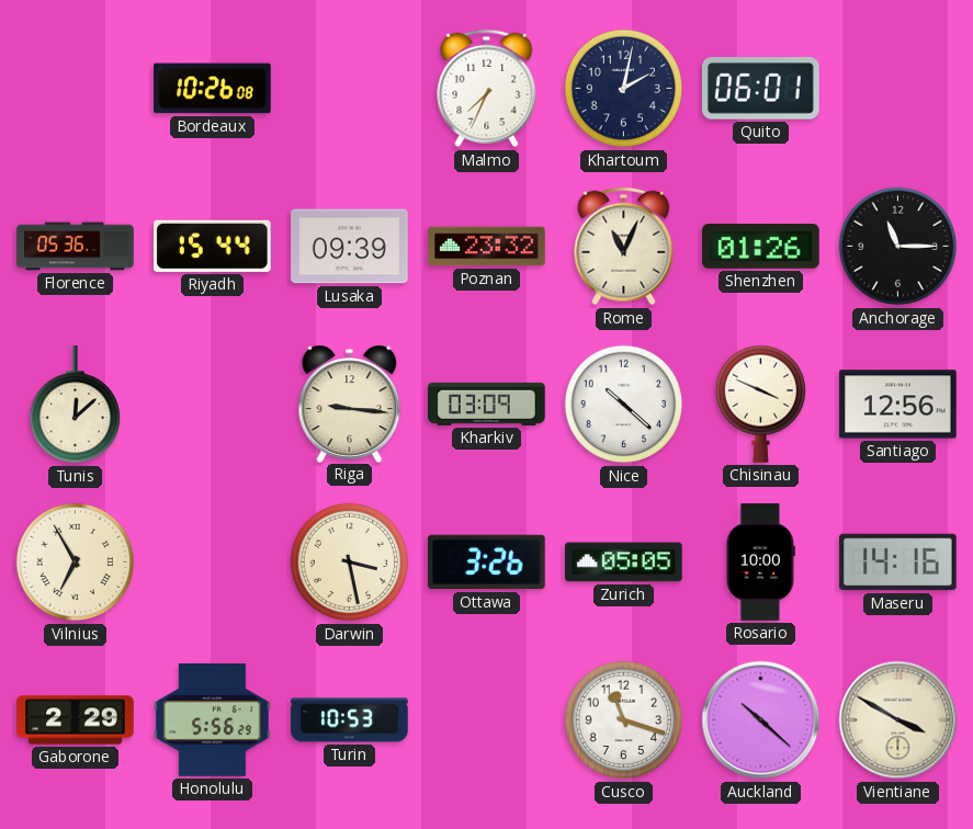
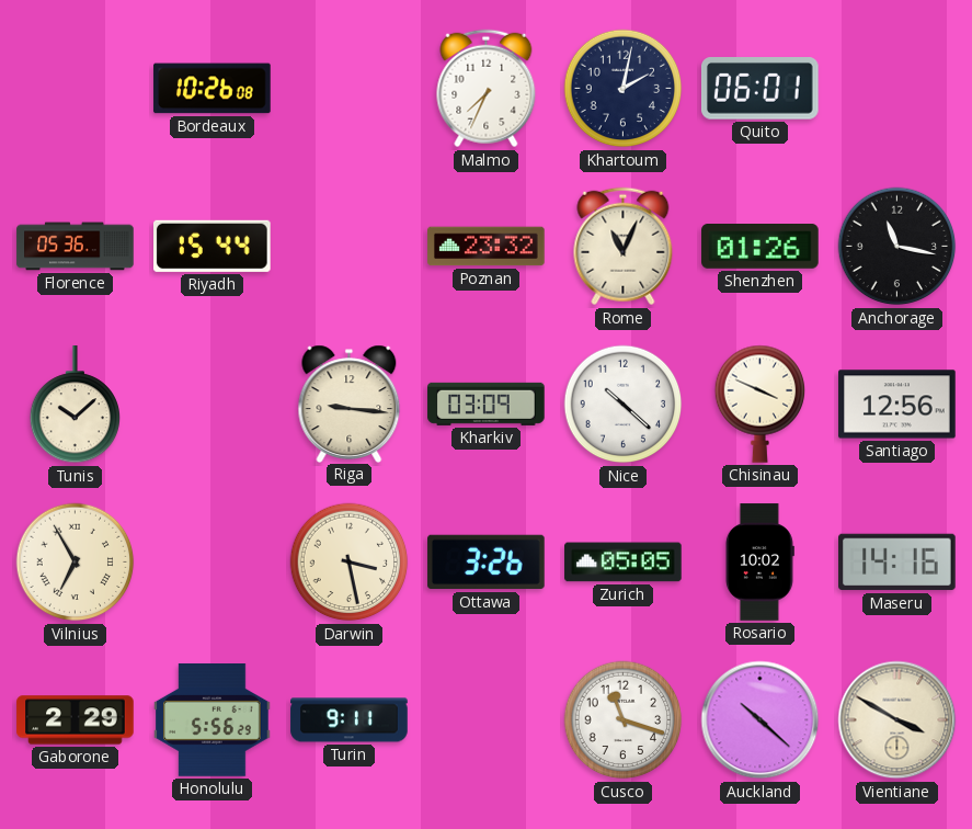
Lusaka: 09:39 -> none (350, 247)
Anchorage: 11:15 -> 11:17 (897, 247)
Tunis: 12:08 -> 10:08 (75, 405)
Rosario: 10:00 -> 10:02 (759, 563)
Turin: 10:53 -> 9:11 (350, 720)
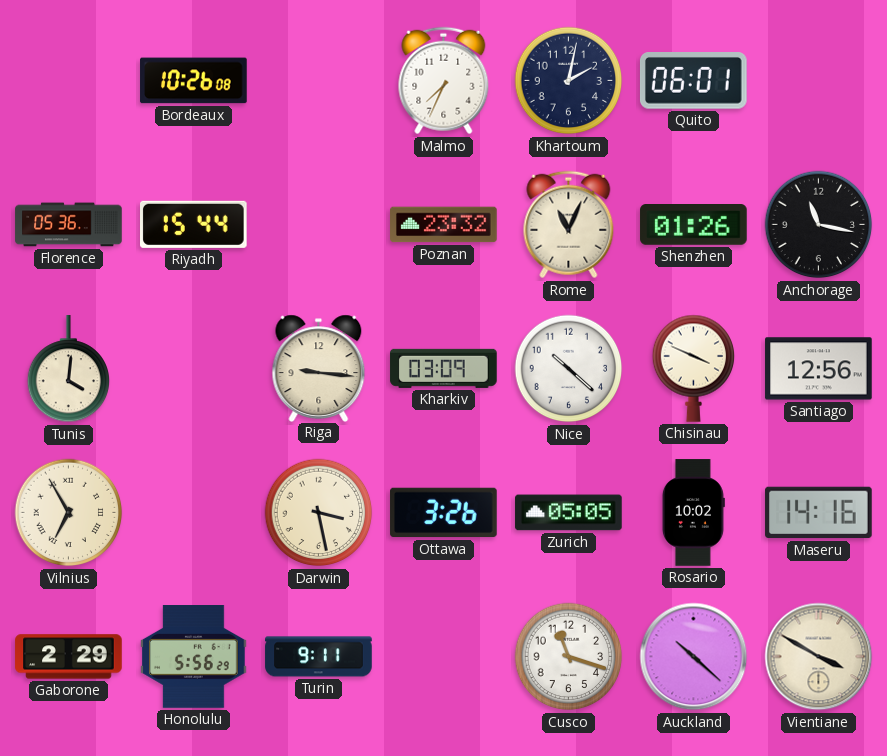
Tunis: 10:08 -> 4:01 (68, 369)
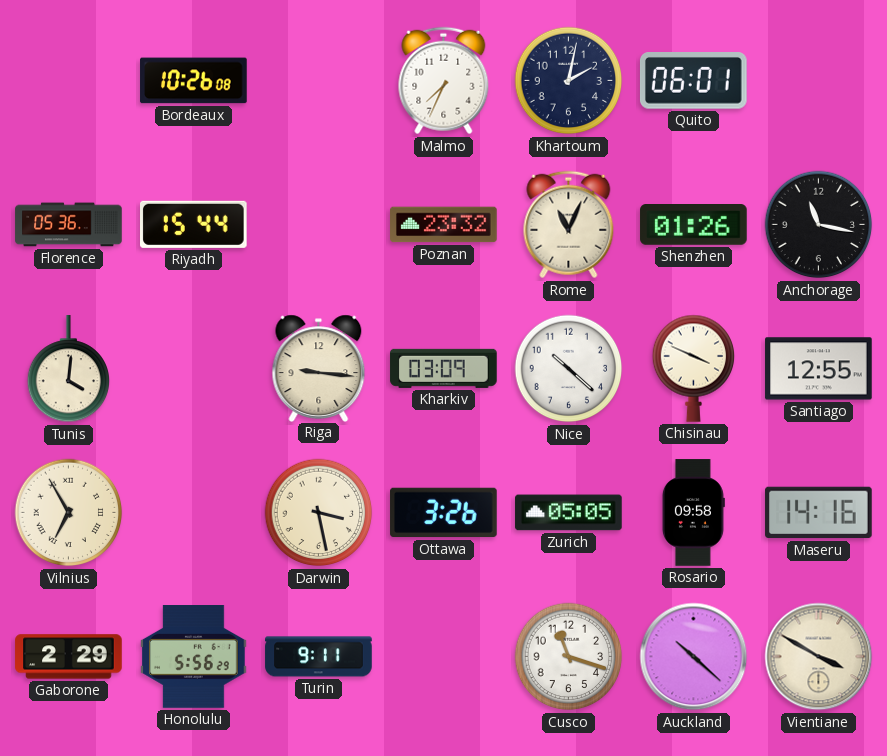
Santiago: 12:56 -> 12:55 (819, 369)
Rosario: 10:02 -> 09:58 (693, 513)
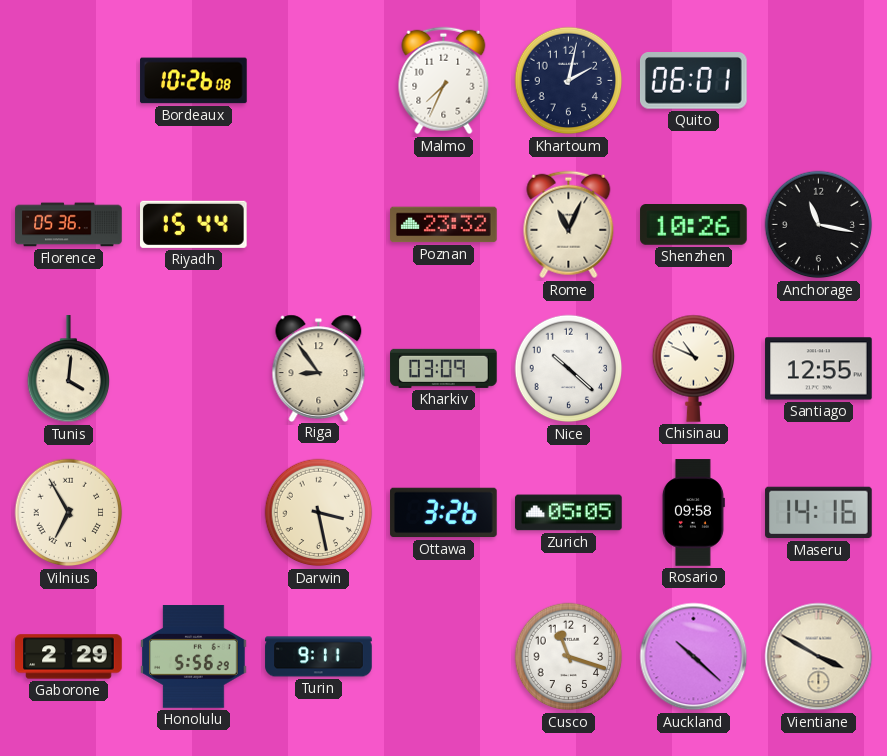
Shenzhen: 01:26 -> 10:26 (694, 225)
Riga: 9:16 -> 8:54 (319, 368)
Chisinau: 3:49 -> 10:49 (693, 368)
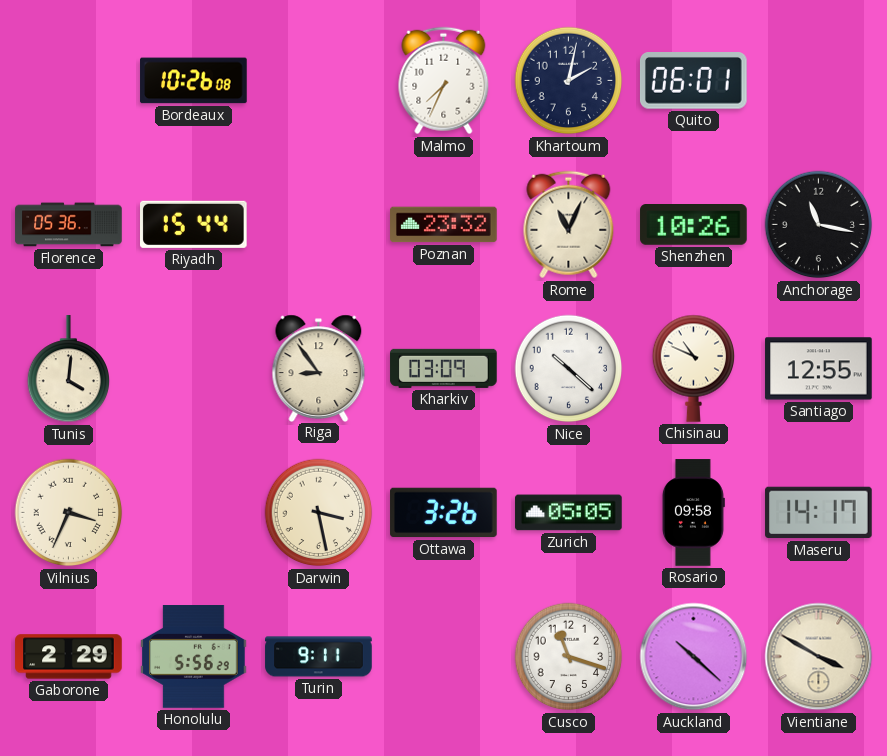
Vilnius: 6:55 -> 3:34 (69, 513)
Maseru: 14:16 -> 14:17 (819, 513)
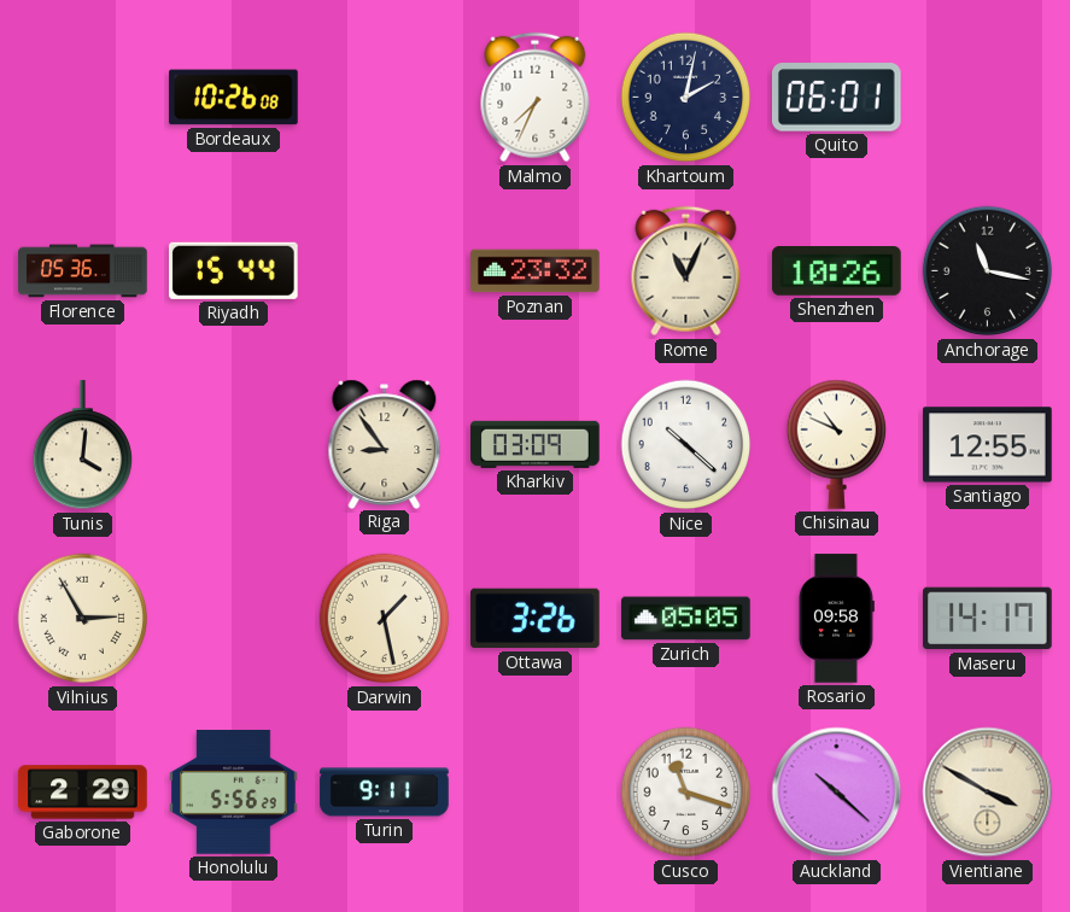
Vilnius: 3:34 -> 2:55 (83, 619)
Darwin: 3:28 -> 1:28 (385, 619)
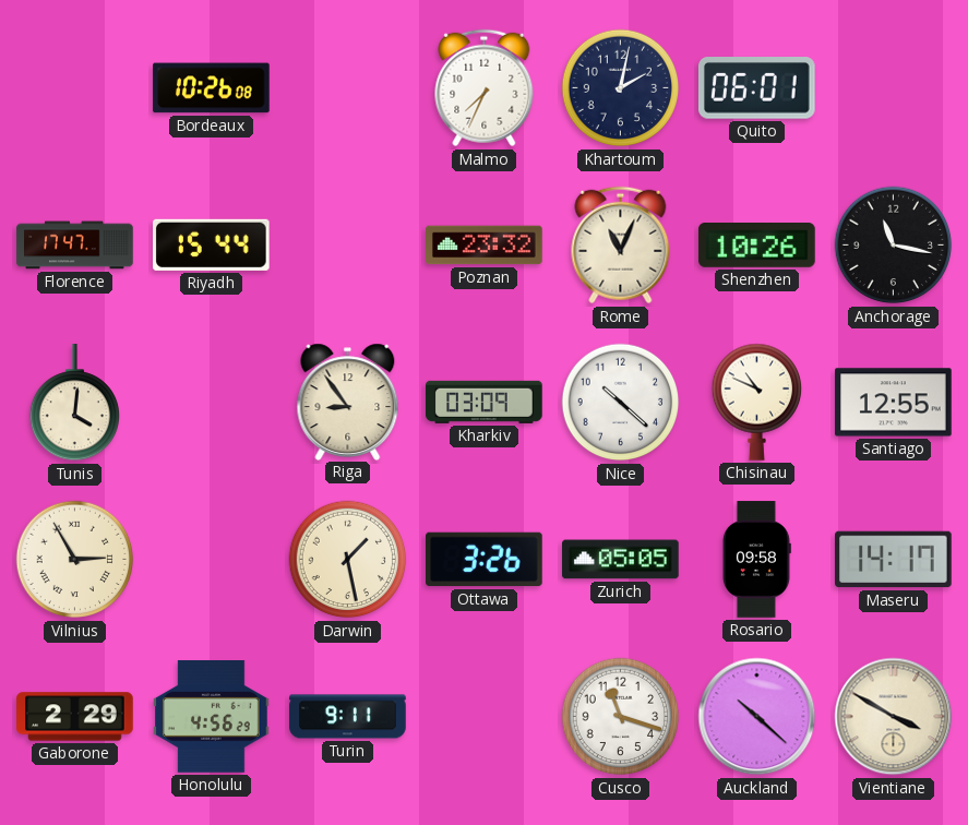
Florence: 05:36 -> 17:47 (75, 246)
Honolulu: 5:56 -> 4:56 (212, 717)
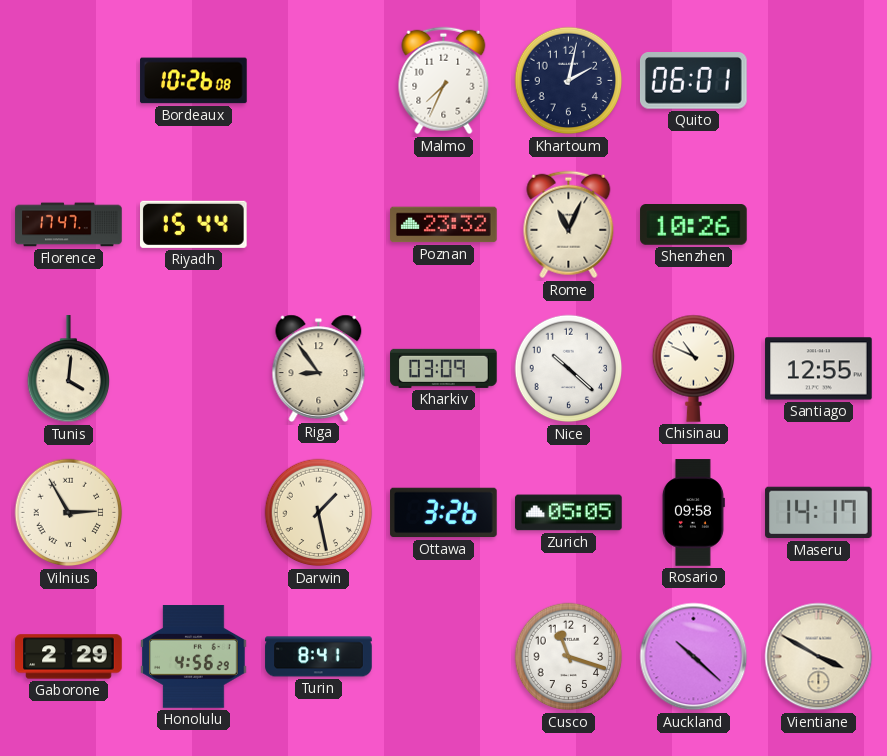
Anchorage: 11:17 -> none (894, 246)
Turin: 9:11 -> 8:41 (319, 657)
